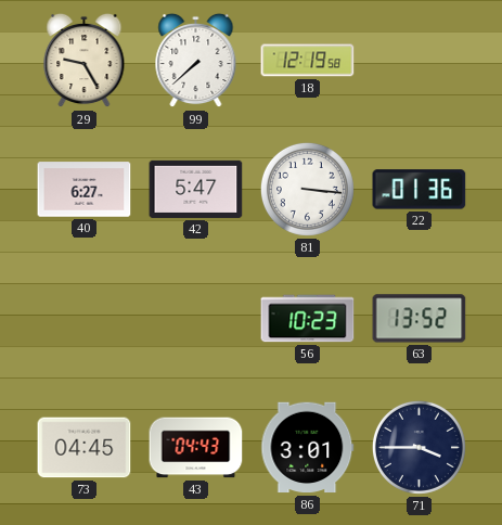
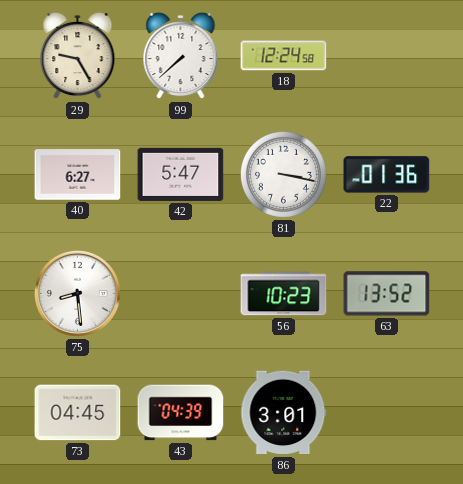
18: 12:19 -> 12:24 (284, 56)
81: 3:16 -> 3:17 (283, 174)
75: none -> 8:29 (77, 293)
43: 04:43 -> 04:39 (181, 413)
71: 3:45 -> none (419, 447)
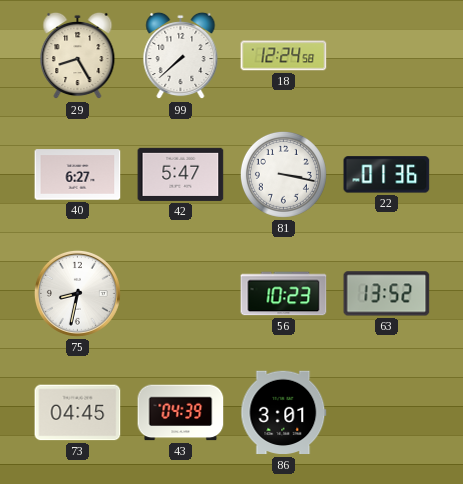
29: 9:25 -> 8:25 (78, 56)
75: 8:29 -> 8:32 (77, 293)
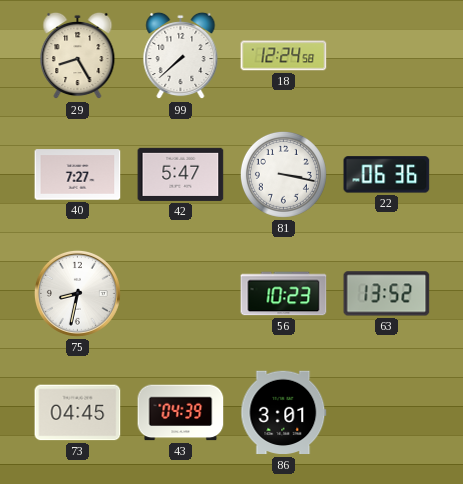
40: 6:27 -> 7:27 (78, 175)
22: 01:36 -> 06:36 (387, 175)
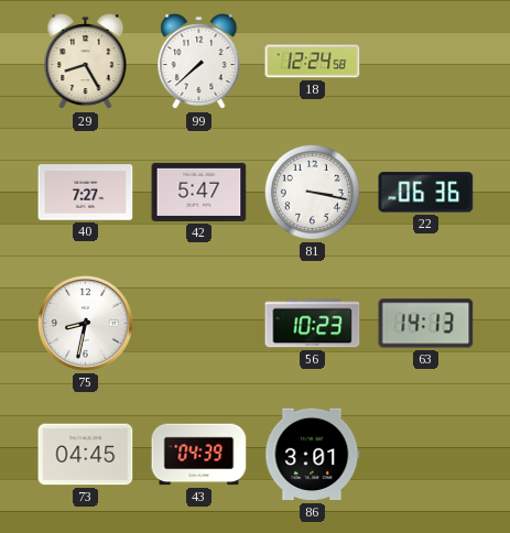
63: 13:52 -> 14:13 (426, 324)
